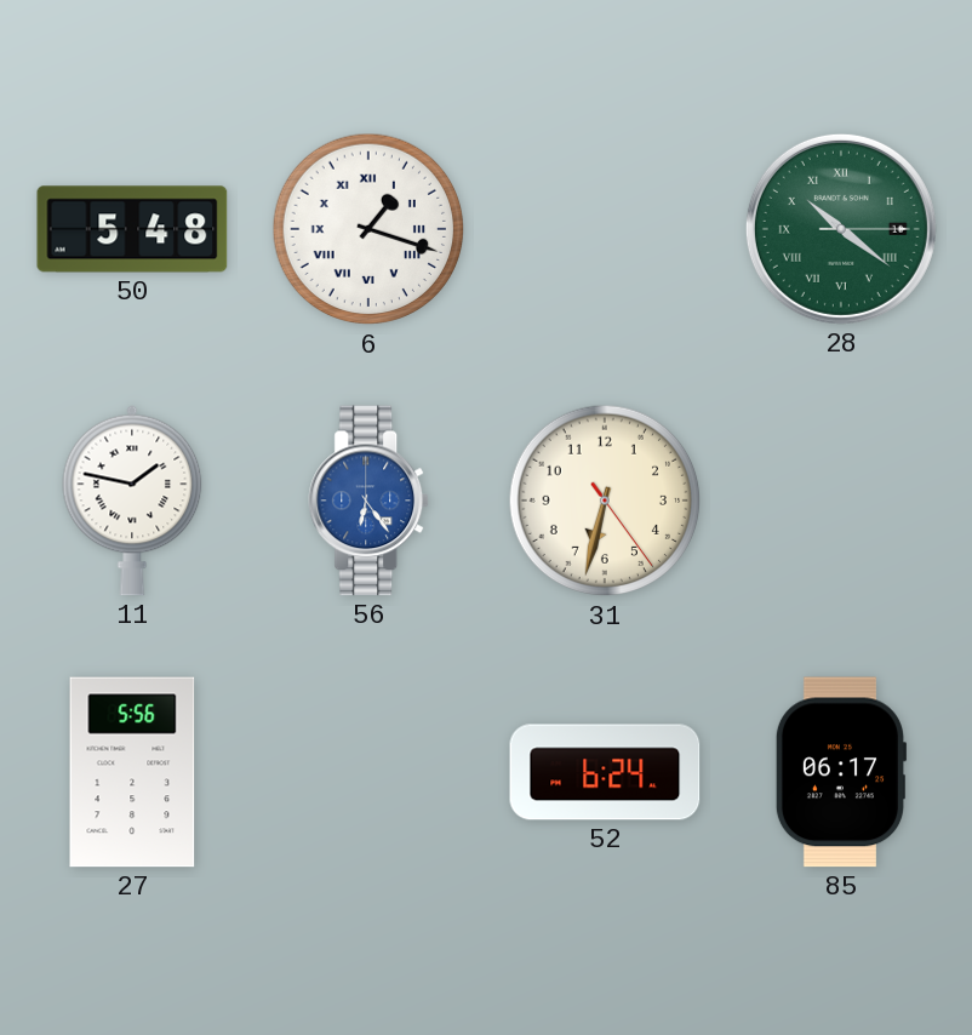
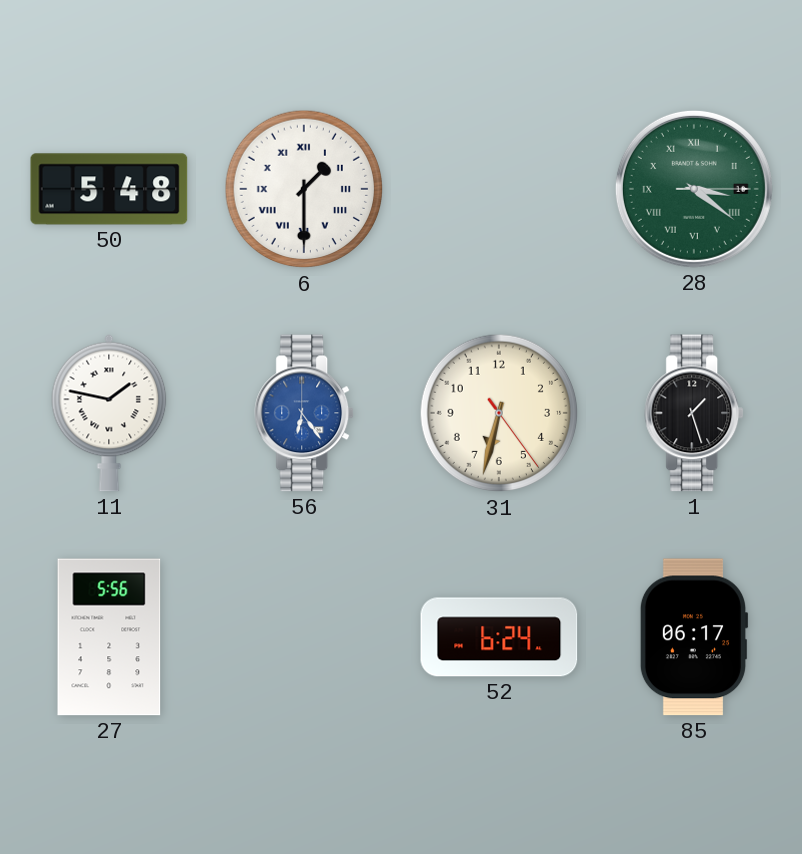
6: 1:18 -> 1:30 (304, 189)
28: 10:21 -> 3:21 (694, 189)
1: none -> 1:27 (695, 413)
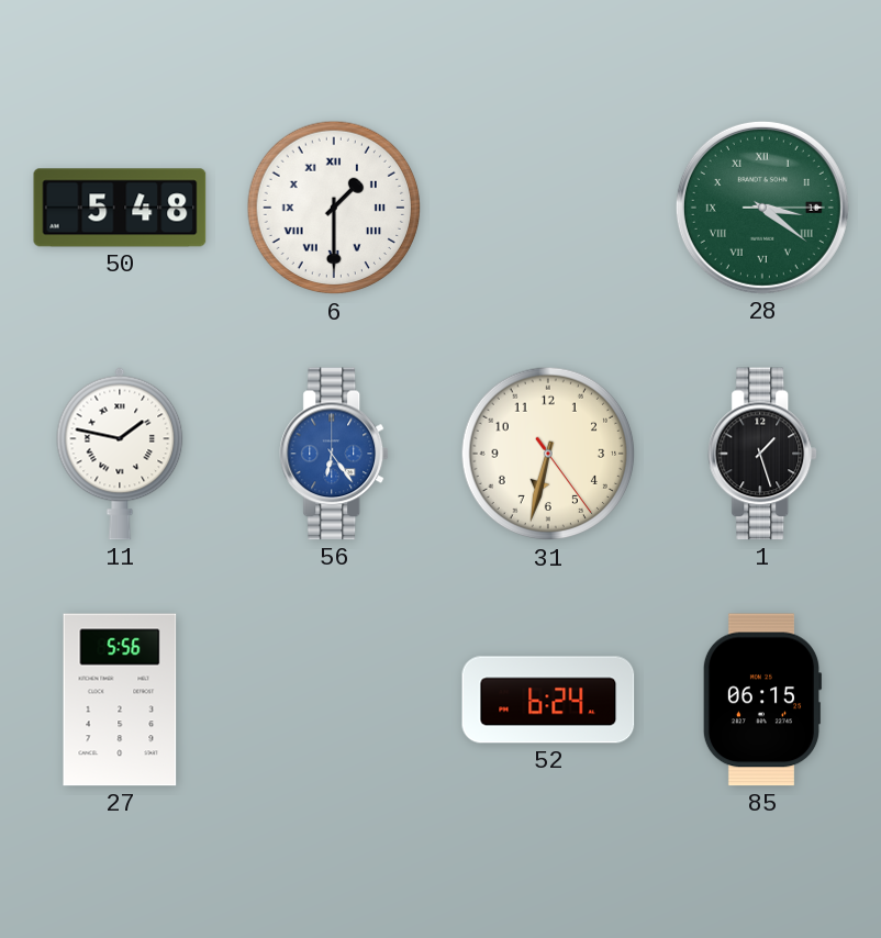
85: 06:17 -> 06:15 (762, 700)
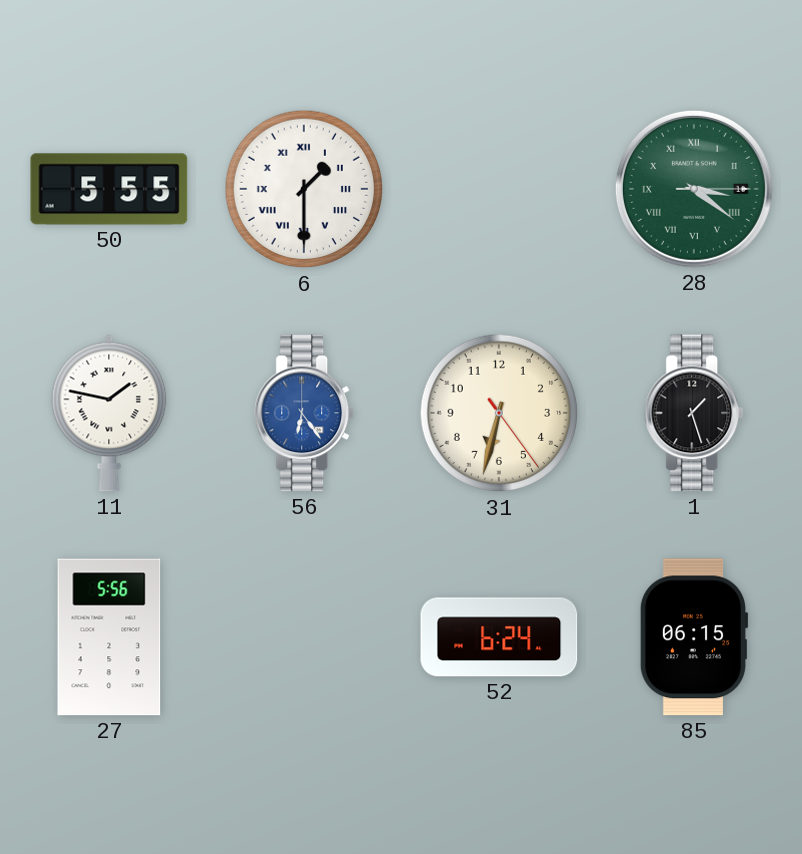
50: 5:48 -> 5:55 (109, 189)
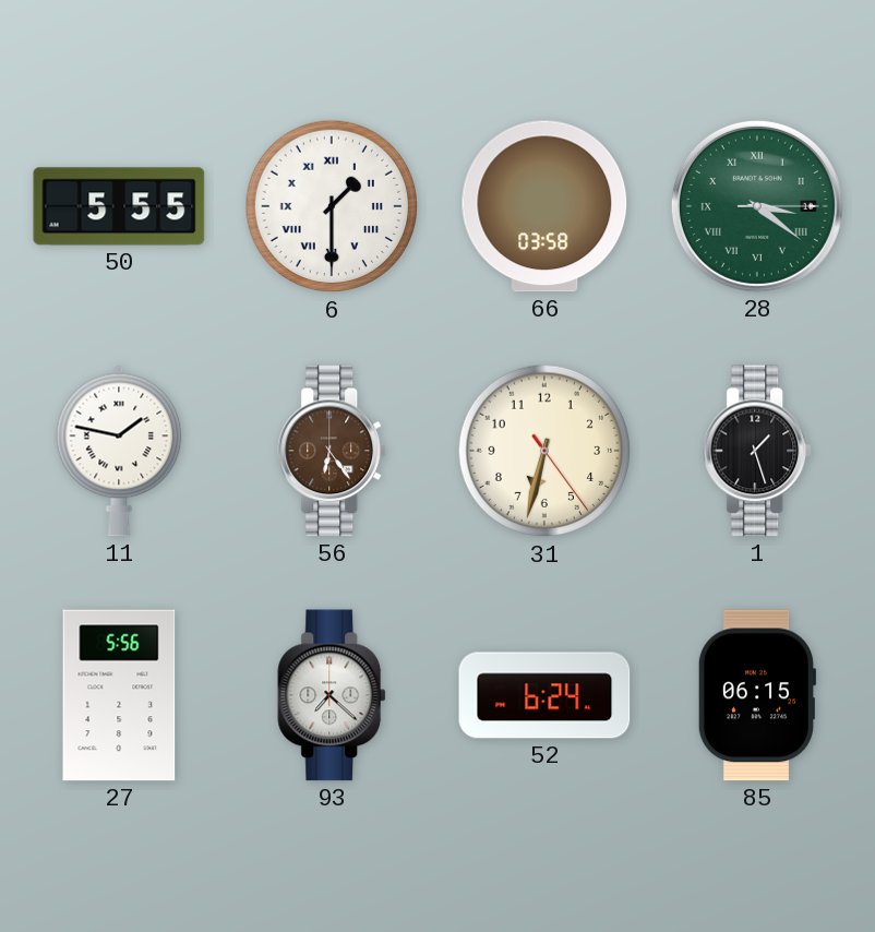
66: none -> 03:58 (544, 206)
56 dial: blue -> brown (333, 451)
93: none -> 7:22 (333, 695)
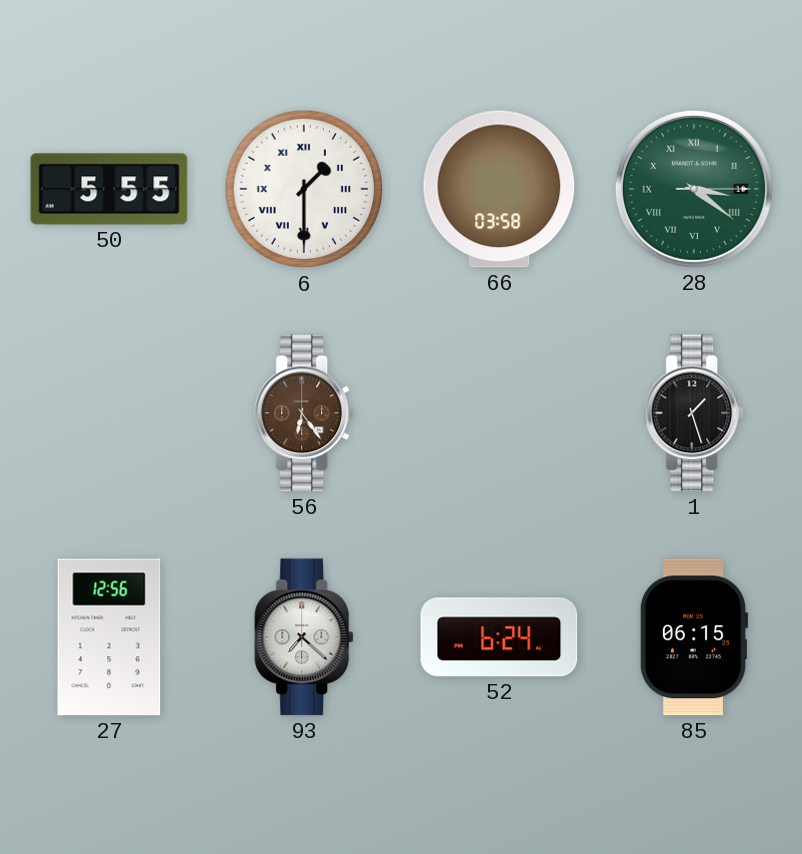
11: 1:47 -> none (119, 451)
31: 6:32 -> none (544, 451)
27: 5:56 -> 12:56 (109, 637)
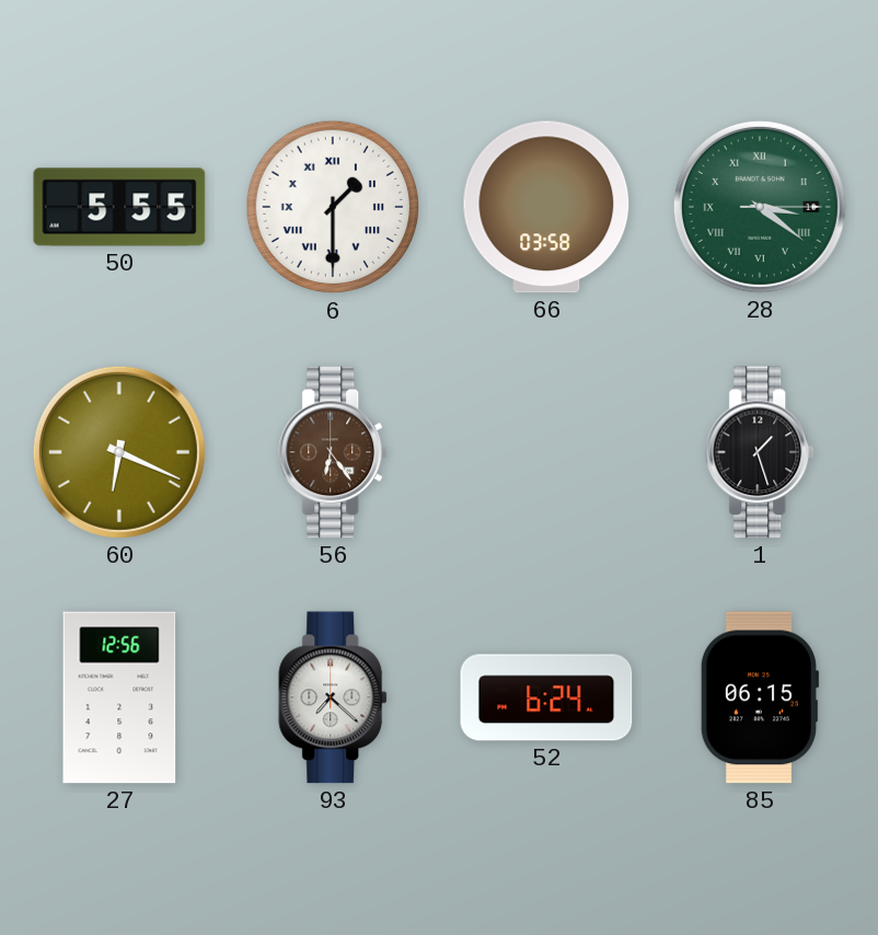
60: none -> 6:19 (119, 452)
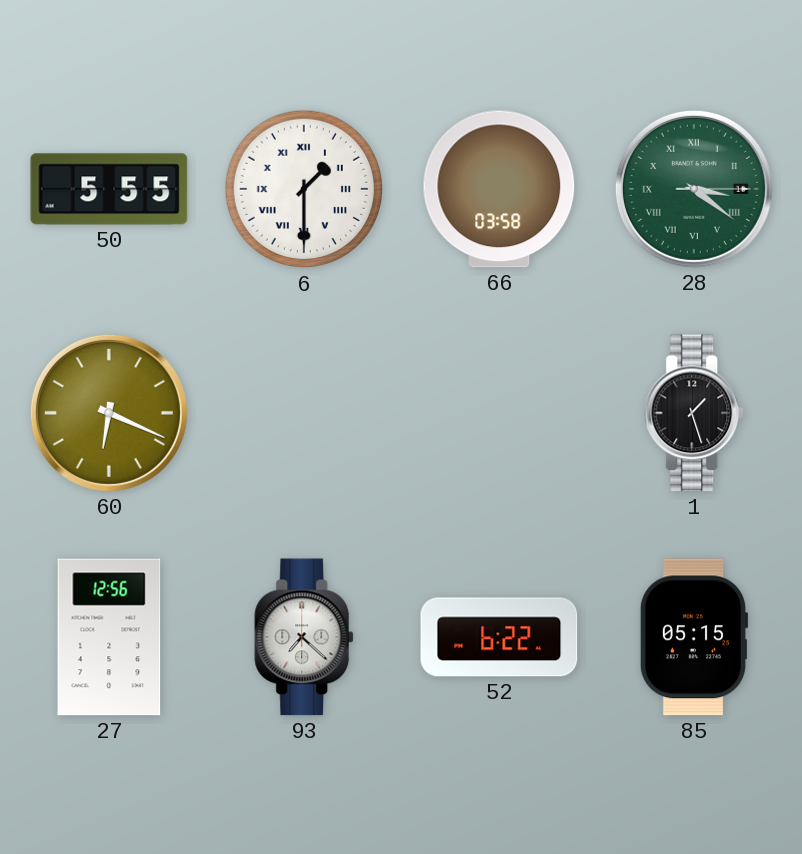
56: 6:24 -> none (334, 452)
52: 6:24 -> 6:22 (499, 637)
85: 06:15 -> 05:15 (694, 637)
